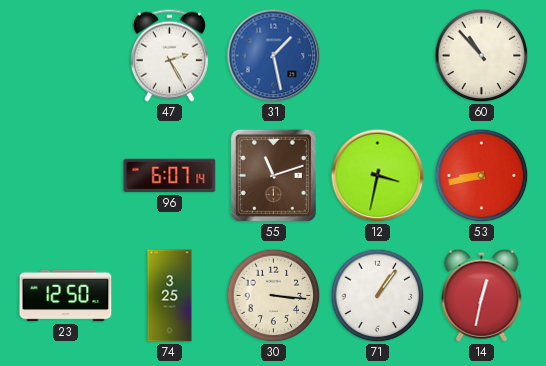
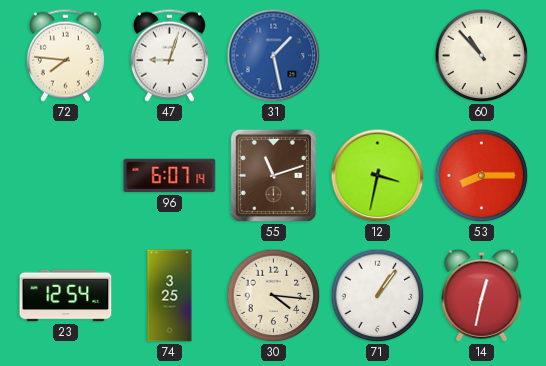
72: none -> 7:46 (65, 55)
47: 2:25 -> 9:03 (169, 55)
53: 8:43 -> 8:15 (482, 176)
23: 12:50 -> 12:54 (66, 296)
30: 3:16 -> 4:16 (274, 296)
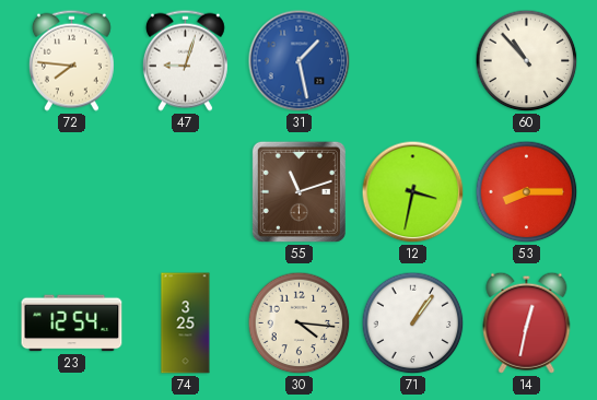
96: 6:07 -> none (170, 176)
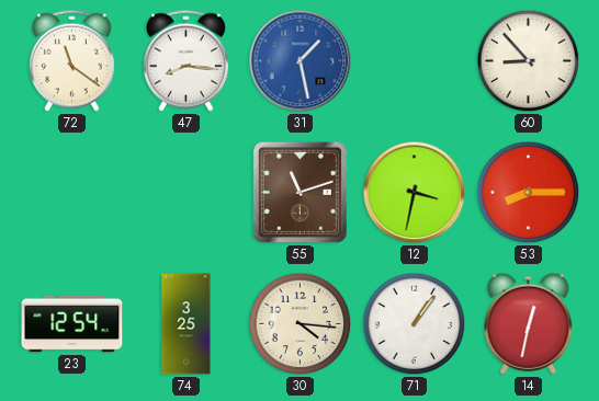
72: 7:46 -> 11:21 (71, 60)
47: 9:03 -> 8:16 (185, 60)
60: 10:53 -> 8:53 (529, 61)
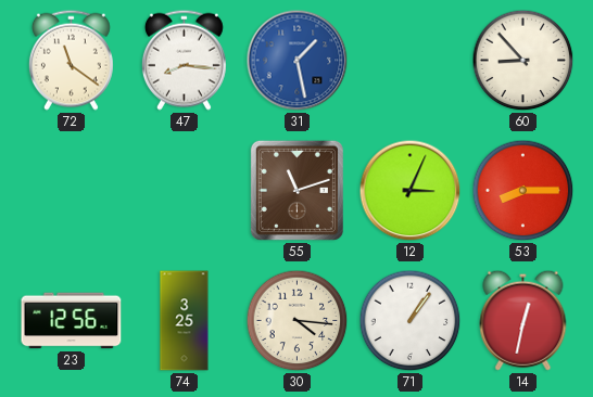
12: 3:32 -> 3:04 (411, 191)
23: 12:54 -> 12:56 (72, 321)
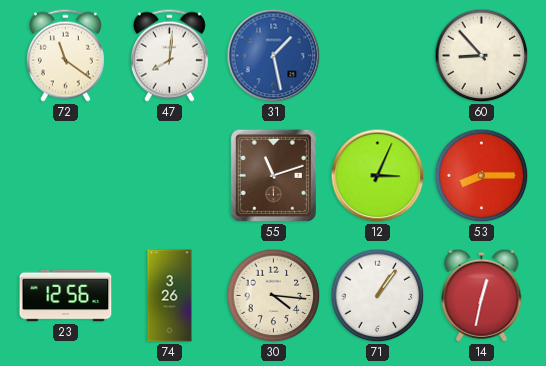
47: 8:16 -> 8:01 (169, 55)
74: 3:25 -> 3:26 (170, 296)
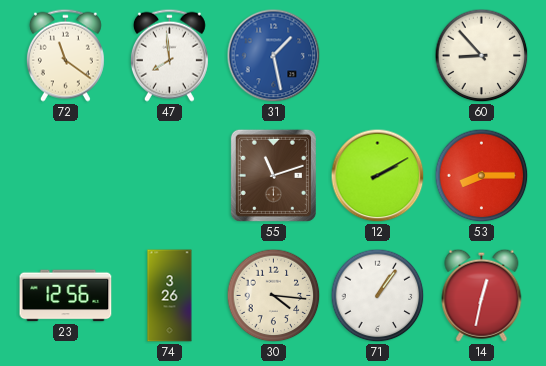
47: 8:01 -> 7:59 (169, 55)
12: 3:04 -> 2:10 (378, 176)
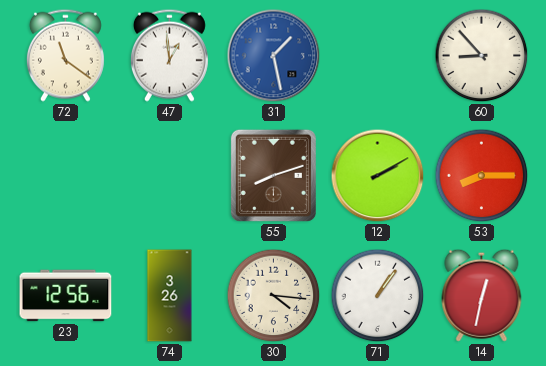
47: 7:59 -> 12:59 (169, 55)
55: 11:12 -> 8:12 (273, 175)
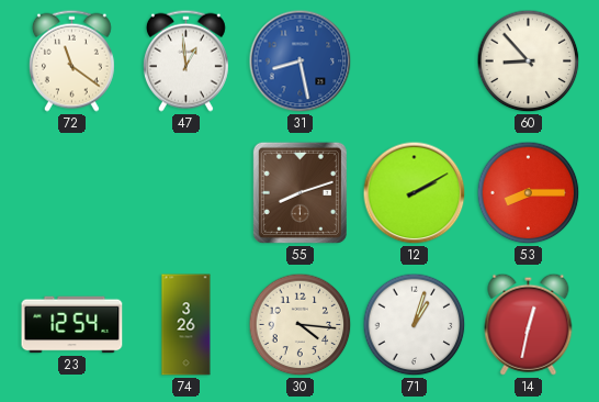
31: 1:28 -> 8:28 (301, 62)
23: 12:56 -> 12:54 (72, 325)
71: 1:06 -> 1:03 (415, 325)
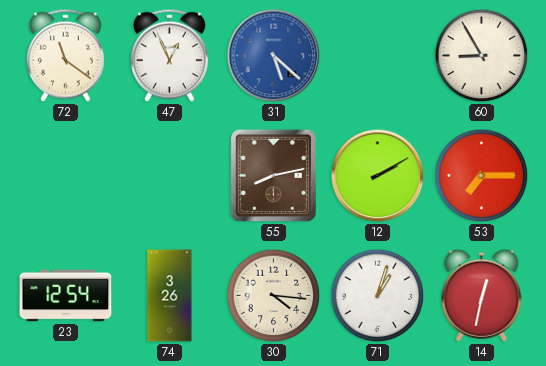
47: 12:59 -> 12:56 (169, 55)
31: 8:28 -> 5:22 (274, 56)
60: 8:53 -> 8:55 (482, 56)
55: 8:12 -> 8:13 (273, 175)
53: 8:15 -> 7:15 (482, 176)
